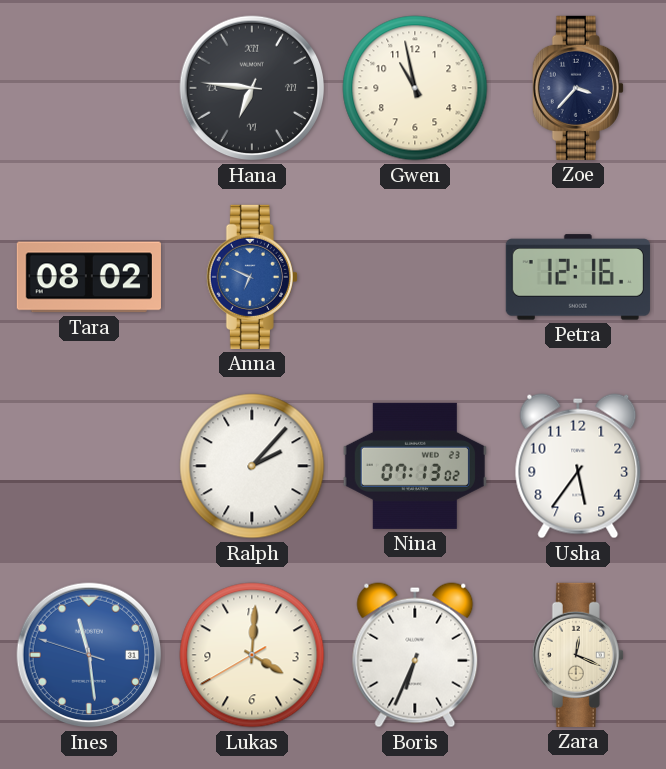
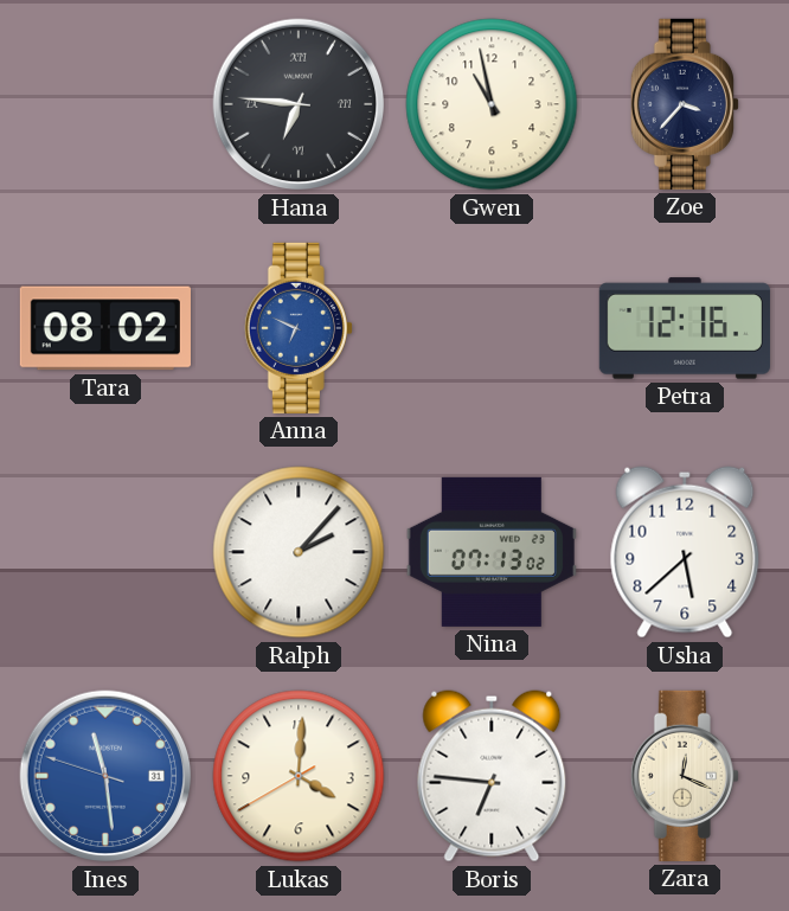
Usha: 5:36 -> 5:38 (685, 552)
Boris: 6:34 -> 6:46 (492, 776)
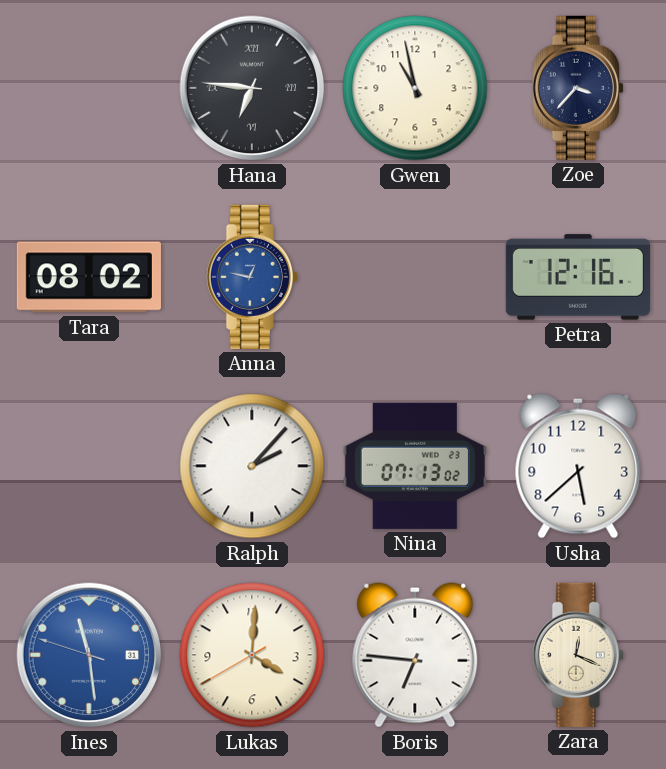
Anna: 6:49 -> 12:47 (252, 277)
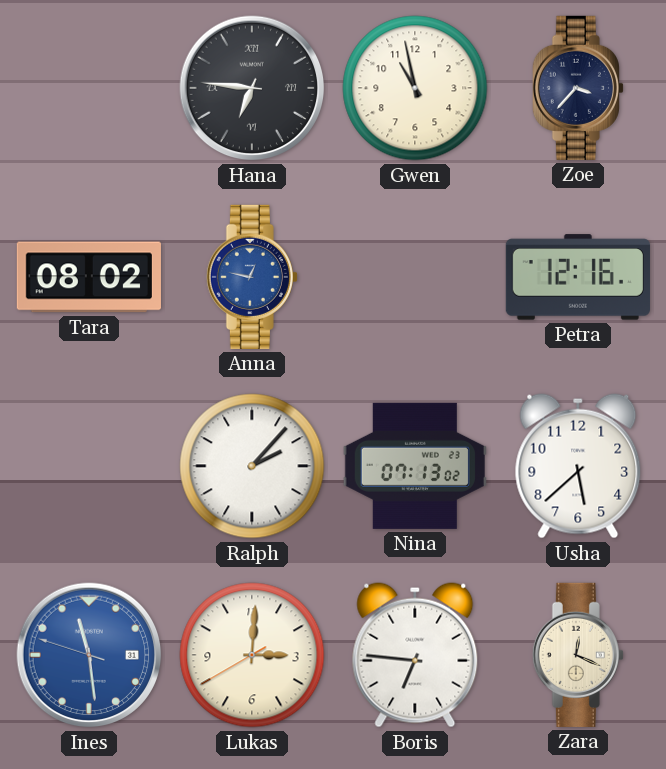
Lukas: 4:00 -> 3:00 (252, 655)
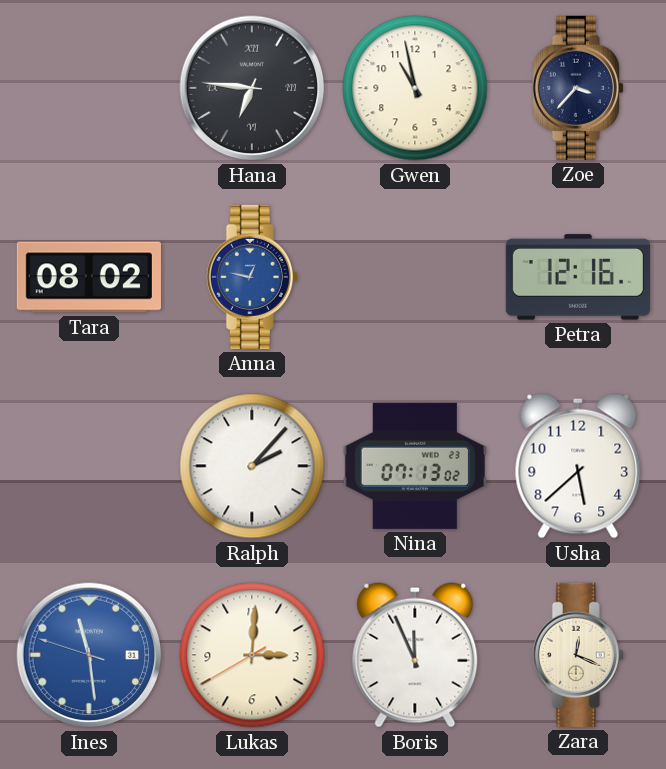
Boris: 6:46 -> 11:56 (415, 655)
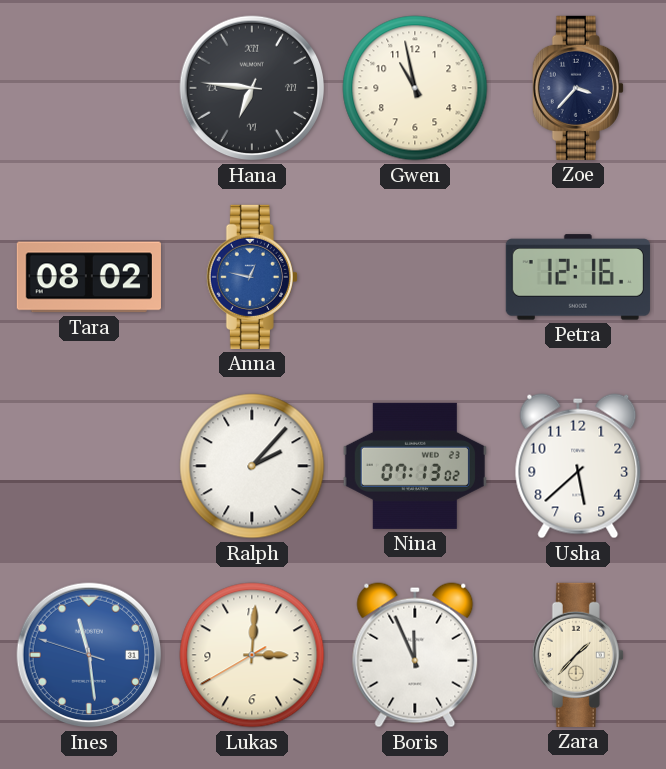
Zara: 12:19 -> 1:37 (578, 655)
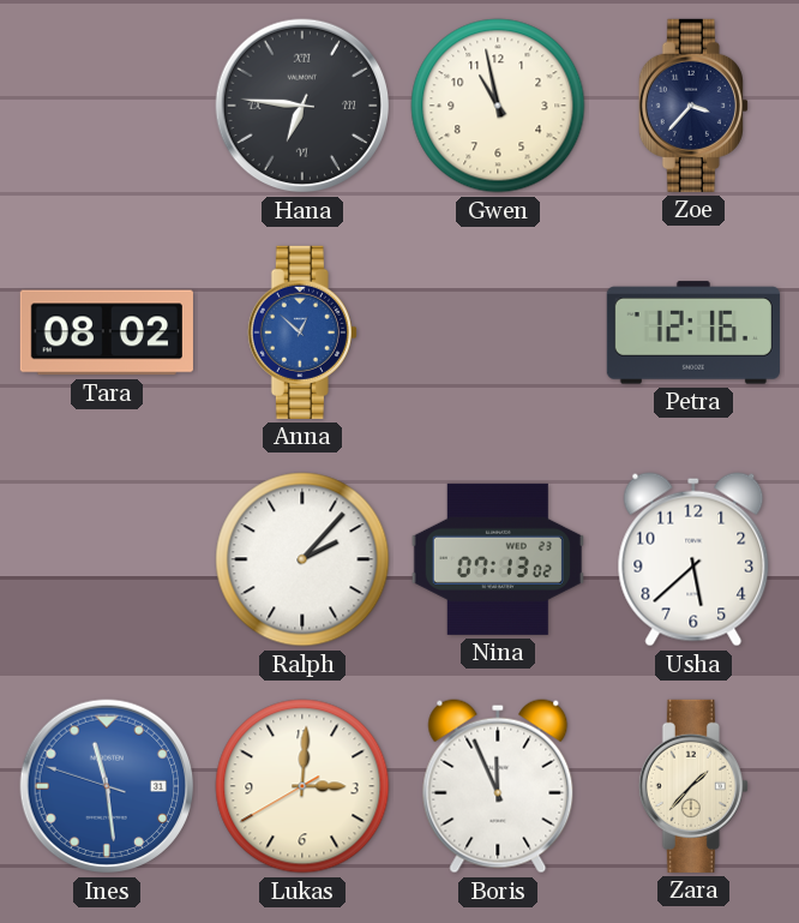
Anna: 12:47 -> 12:52 (302, 332)
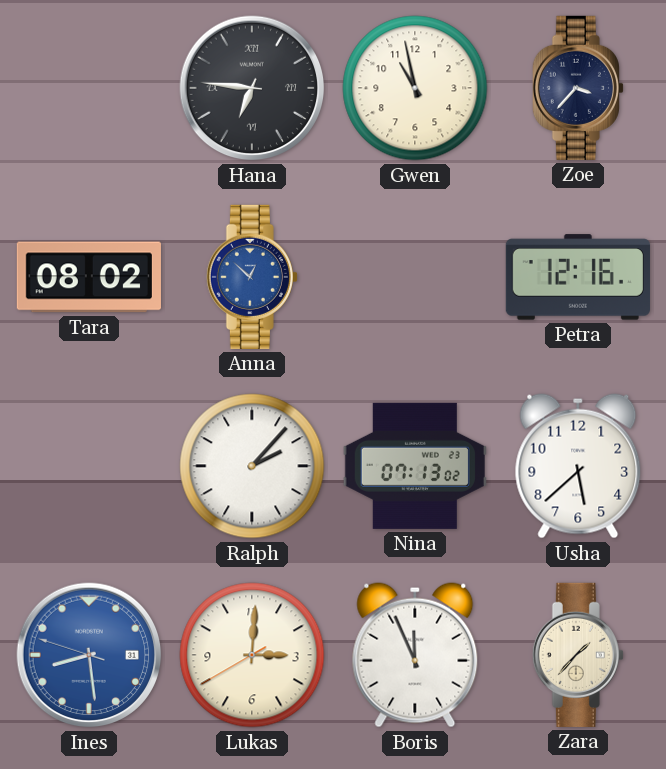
Ines: 11:28 -> 8:28 (89, 655)
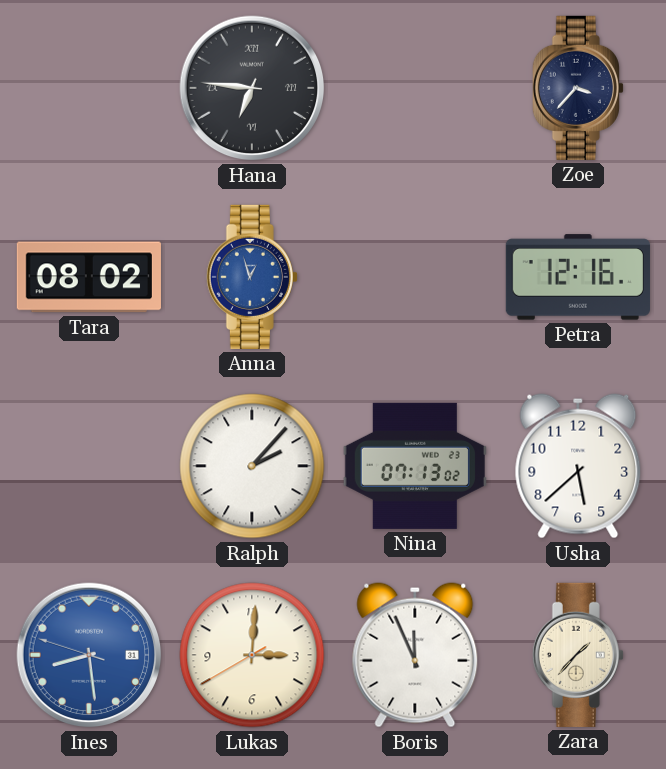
Gwen: 10:58 -> none (415, 88)
Anna: 12:52 -> 12:57 (252, 277)
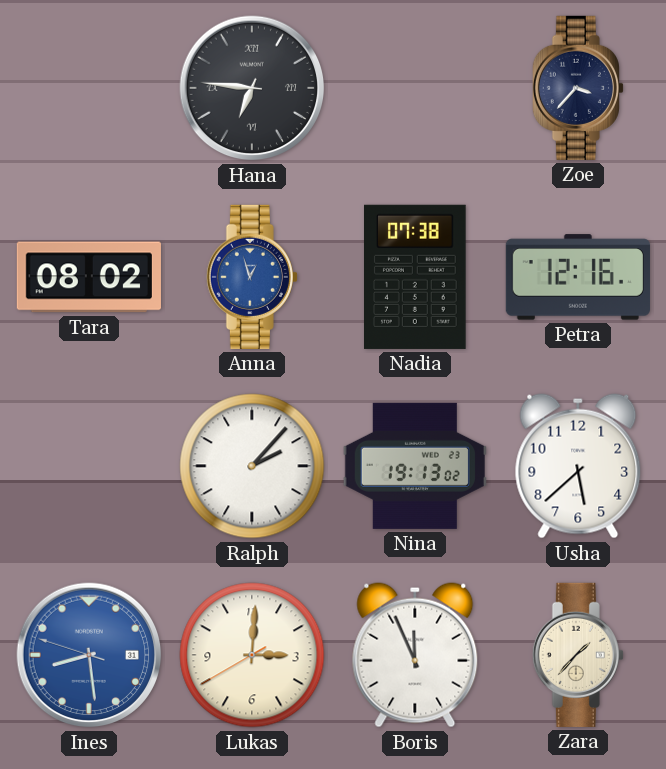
Nadia: none -> 07:38 (416, 277)
Nina: 07:13 -> 19:13 (415, 466)
